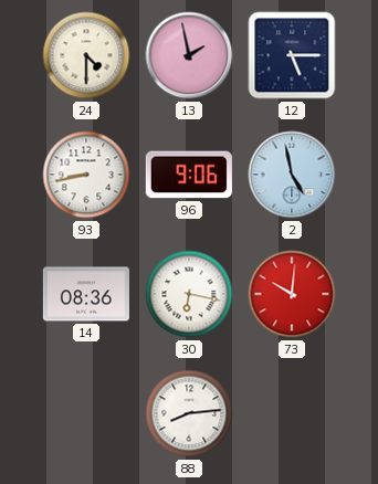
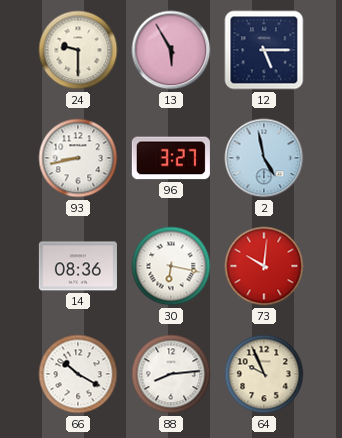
24: 4:30 -> 9:30 (78, 50)
13: 1:58 -> 5:55 (171, 50)
96: 9:06 -> 3:27 (171, 158)
66: none -> 10:20 (78, 374)
64: none -> 9:56 (264, 374)
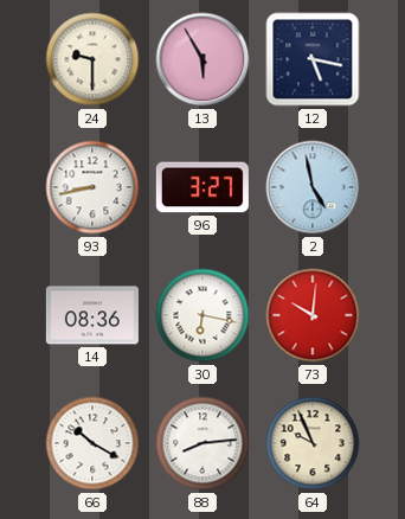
12: 5:15 -> 5:17 (313, 59)
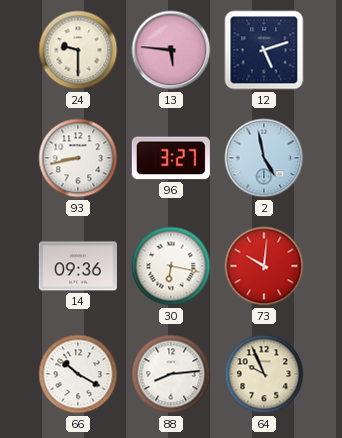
13: 5:55 -> 5:46 (171, 50)
12: 5:17 -> 5:12 (264, 50)
14: 08:36 -> 09:36 (78, 266)
